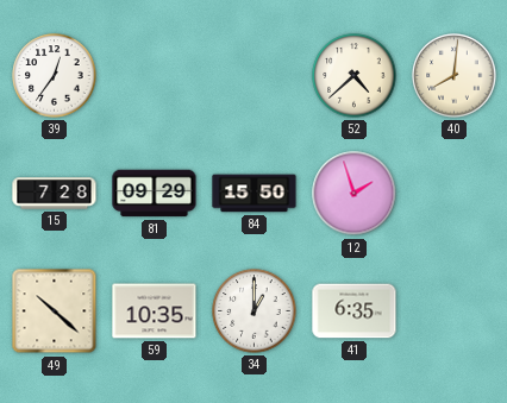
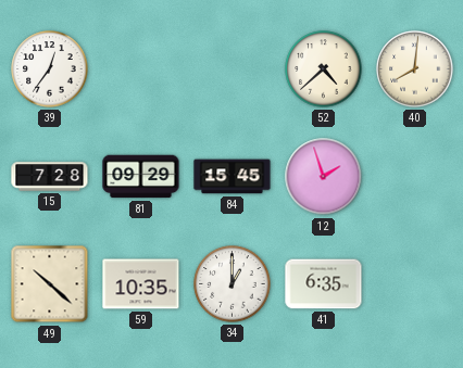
84: 15:50 -> 15:45 (233, 177)
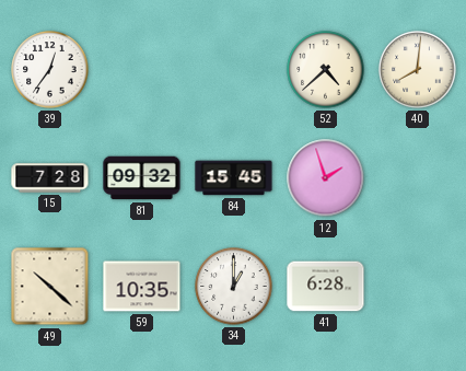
81: 09:29 -> 09:32 (142, 178)
41: 6:35 -> 6:28 (326, 287)
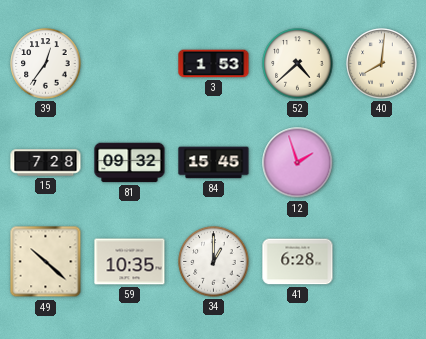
3: none -> 1:53 (214, 64)
